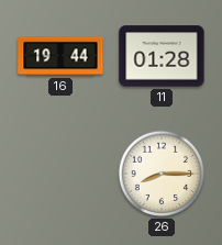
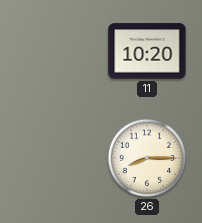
16: 19:44 -> none (60, 56)
11: 01:28 -> 10:20 (147, 51)
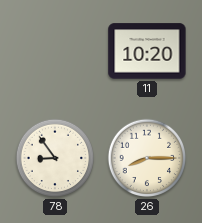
78: none -> 8:54 (55, 158)
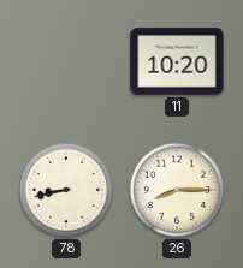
78: 8:54 -> 8:43 (66, 190)
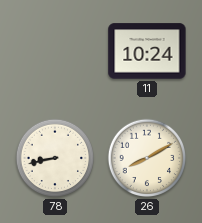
11: 10:20 -> 10:24 (147, 51)
26: 8:15 -> 8:10 (147, 158)
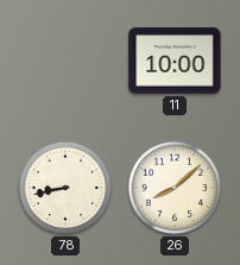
11: 10:24 -> 10:00 (175, 61)
26: 8:10 -> 8:08 (175, 188)
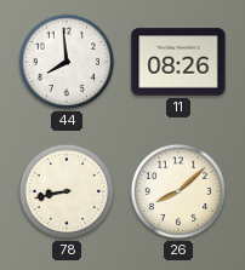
44: none -> 7:59 (67, 62)
11: 10:00 -> 08:26 (178, 62)
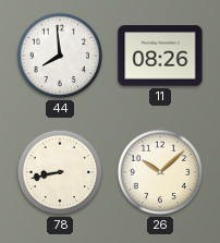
26: 8:08 -> 10:08 (160, 172)
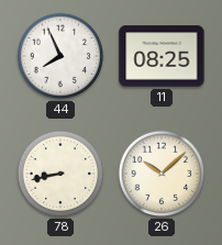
44: 7:59 -> 7:56 (60, 56)
11: 08:26 -> 08:25 (162, 56)
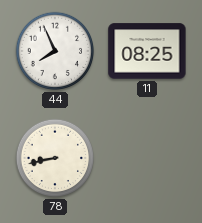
26: 10:08 -> none (162, 174)
